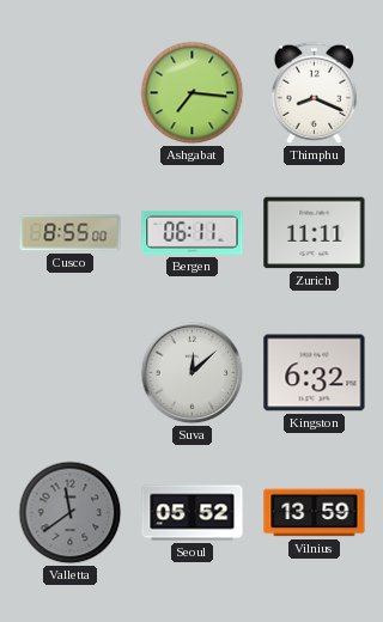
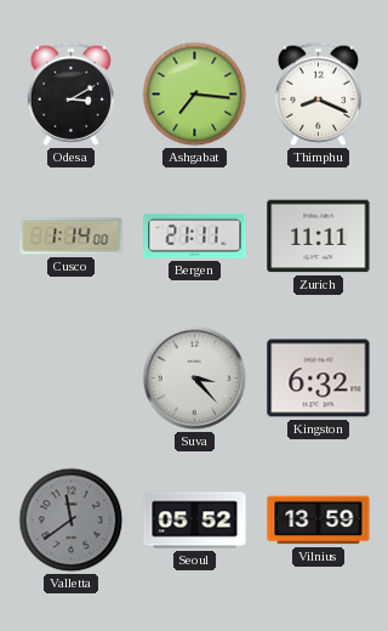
Odesa: none -> 3:10 (70, 93)
Cusco: 8:55 -> 1:14 (72, 237)
Bergen: 06:11 -> 21:11 (195, 235)
Suva: 12:08 -> 3:23 (195, 379)
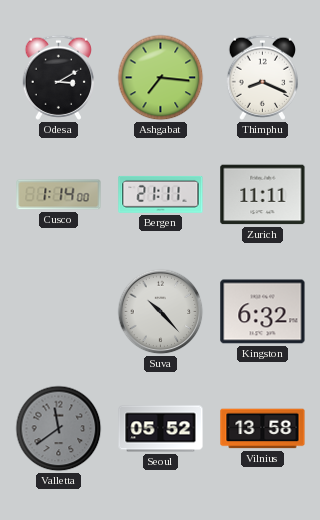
Suva: 3:23 -> 10:23 (161, 312)
Vilnius: 13:59 -> 13:58 (263, 429)
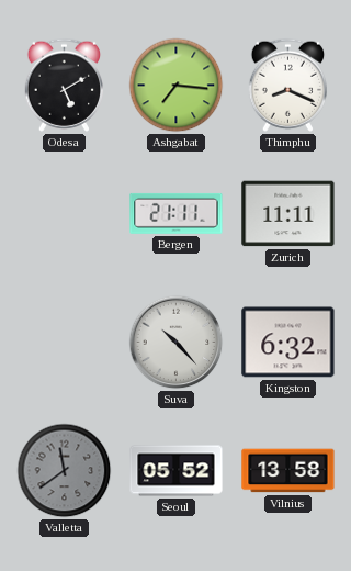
Odesa: 3:10 -> 5:10 (64, 85)
Cusco: 1:14 -> none (59, 195)
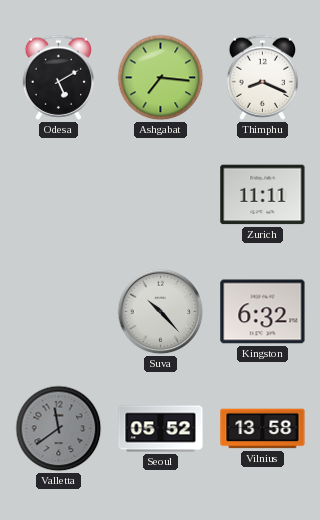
Bergen: 21:11 -> none (177, 213)
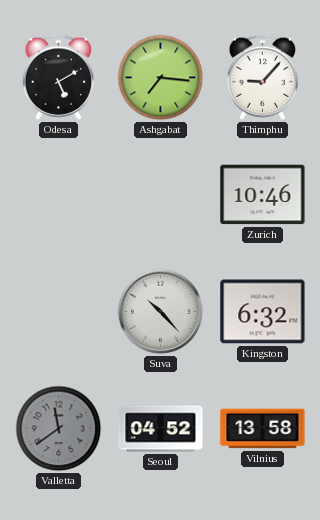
Thimphu: 8:19 -> 9:07 (262, 77)
Zurich: 11:11 -> 10:46 (263, 195)
Seoul: 05:52 -> 04:52 (161, 429)
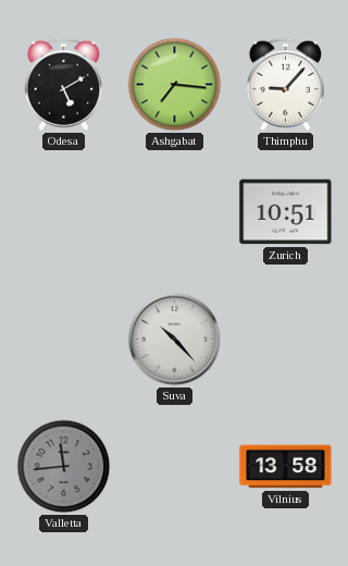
Zurich: 10:46 -> 10:51 (286, 212)
Kingston: 6:32 -> none (263, 312)
Valletta: 11:39 -> 11:44 (64, 467)
Seoul: 04:52 -> none (161, 429)
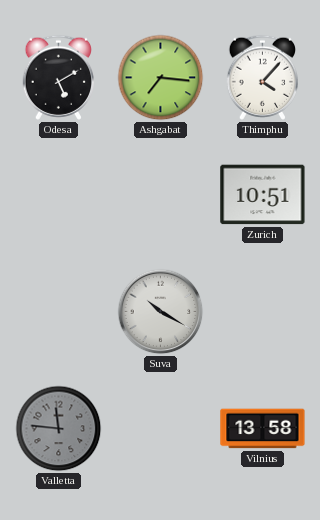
Thimphu: 9:07 -> 4:07 (262, 77)
Suva: 10:23 -> 10:20 (161, 312)
Valletta: 11:44 -> 11:46 (59, 429)
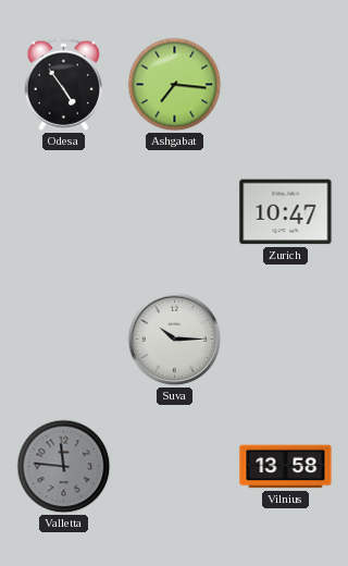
Odesa: 5:10 -> 4:54 (63, 84)
Thimphu: 4:07 -> none (262, 77)
Zurich: 10:51 -> 10:47 (286, 212)
Suva: 10:20 -> 10:15 (175, 340)
